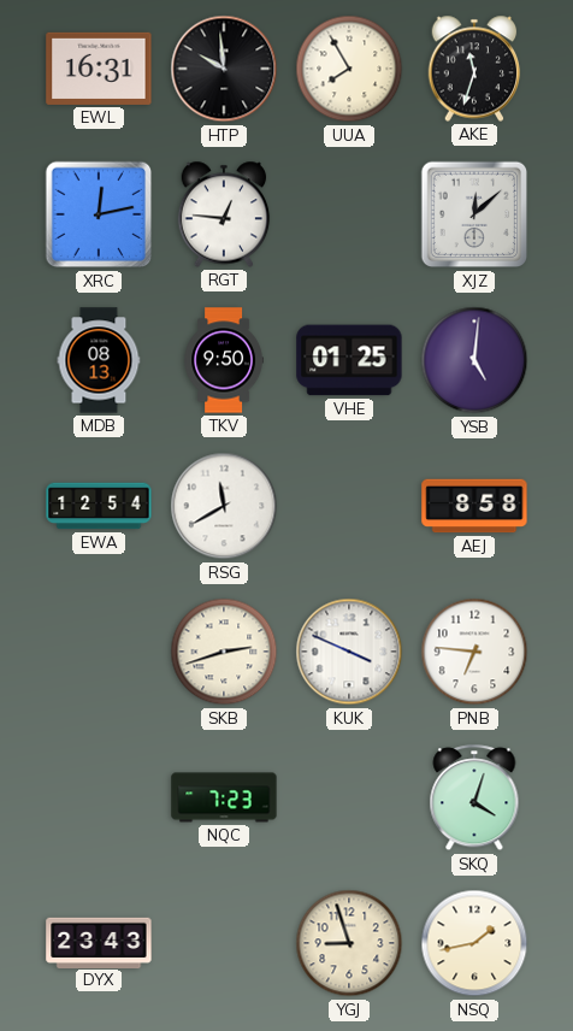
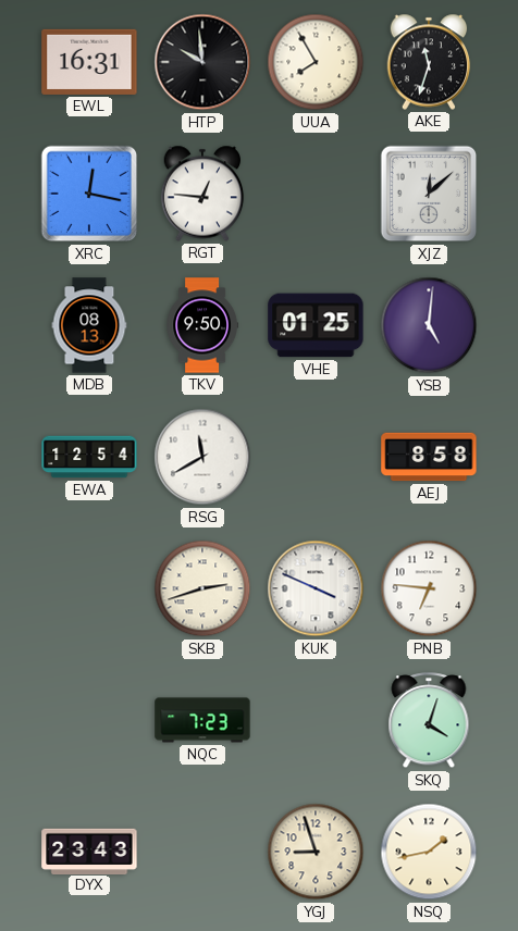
XRC: 12:13 -> 12:17 (89, 194)
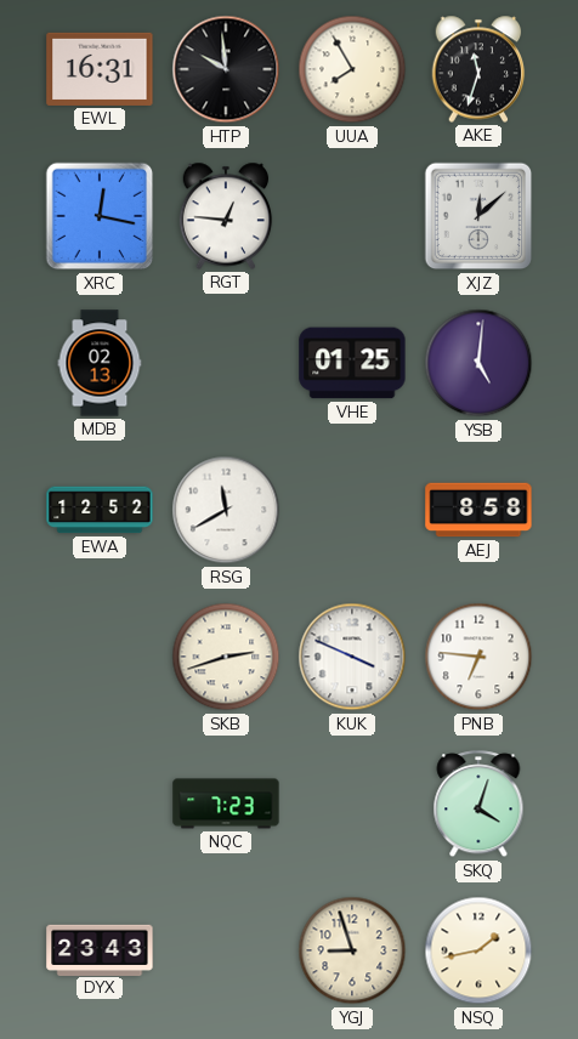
MDB: 08:13 -> 02:13 (100, 363)
TKV: 9:50 -> none (201, 325)
EWA: 12:54 -> 12:52 (100, 510)
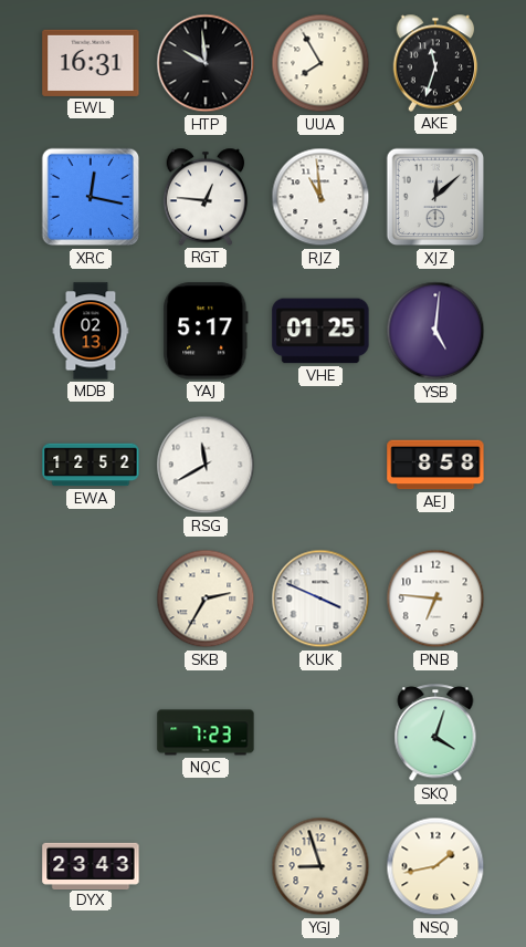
RJZ: none -> 10:59 (320, 197)
YAJ: none -> 5:17 (206, 331)
SKB: 2:42 -> 2:35 (206, 599)
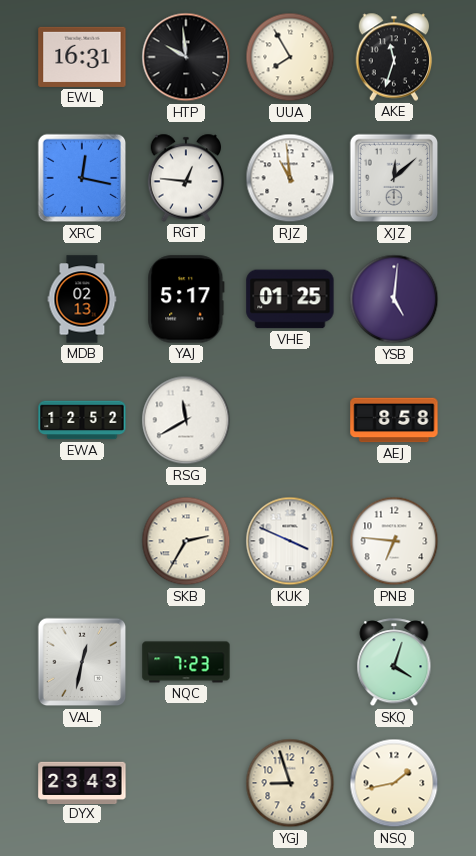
VAL: none -> 12:32 (82, 662)
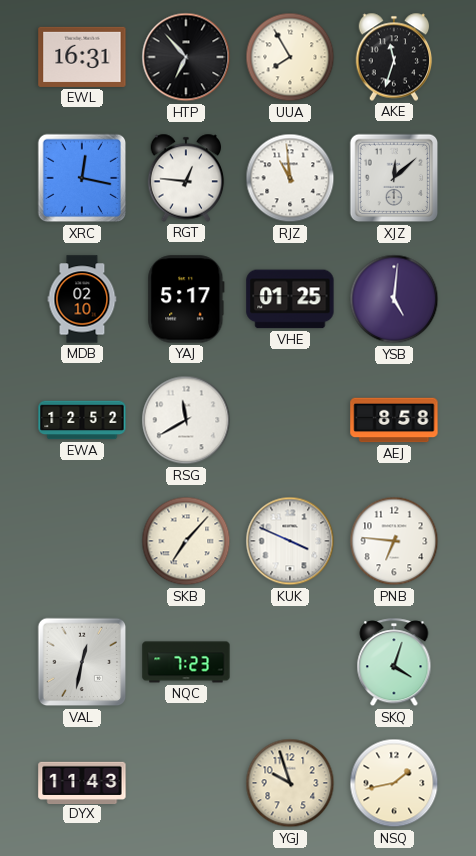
HTP: 9:59 -> 6:53 (186, 57)
MDB: 02:13 -> 02:10 (82, 299)
SKB: 2:35 -> 7:07 (186, 541)
DYX: 23:43 -> 11:43 (82, 782)
YGJ: 8:57 -> 9:57 (290, 783)
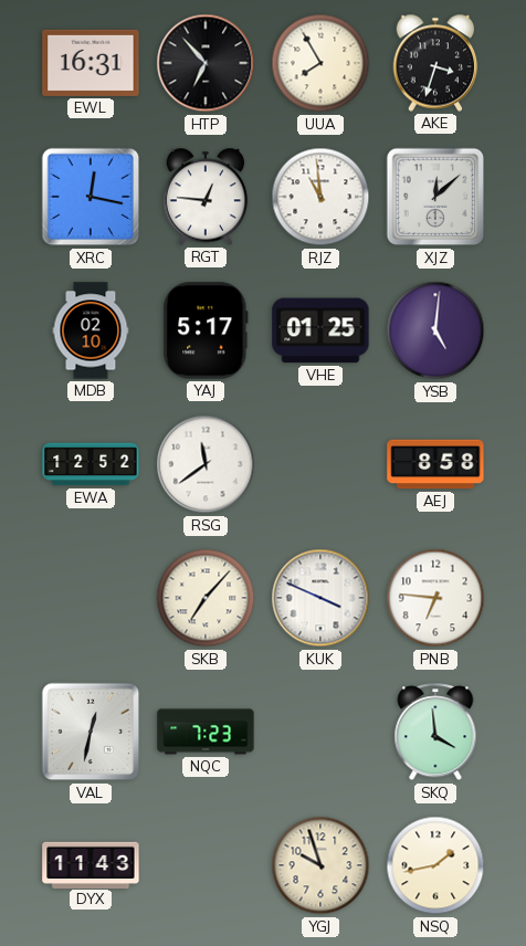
AKE: 11:33 -> 3:33 (435, 63)
RSG: 11:40 -> 11:39 (206, 464)
SKQ: 4:03 -> 3:59 (435, 733)
